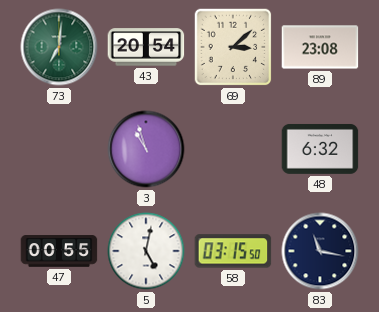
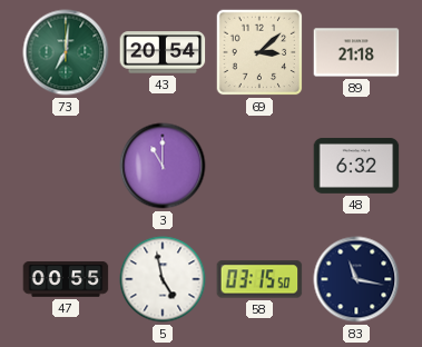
89: 23:08 -> 21:18 (356, 52)
3: 10:57 -> 11:00 (163, 166)
5: 5:02 -> 4:58 (163, 279)
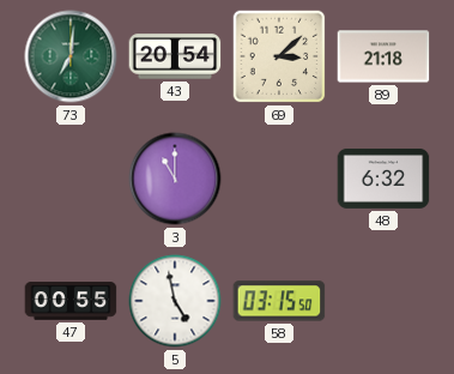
83: 11:17 -> none (356, 279)
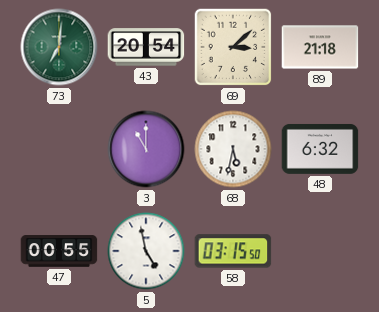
68: none -> 5:32 (233, 149)
